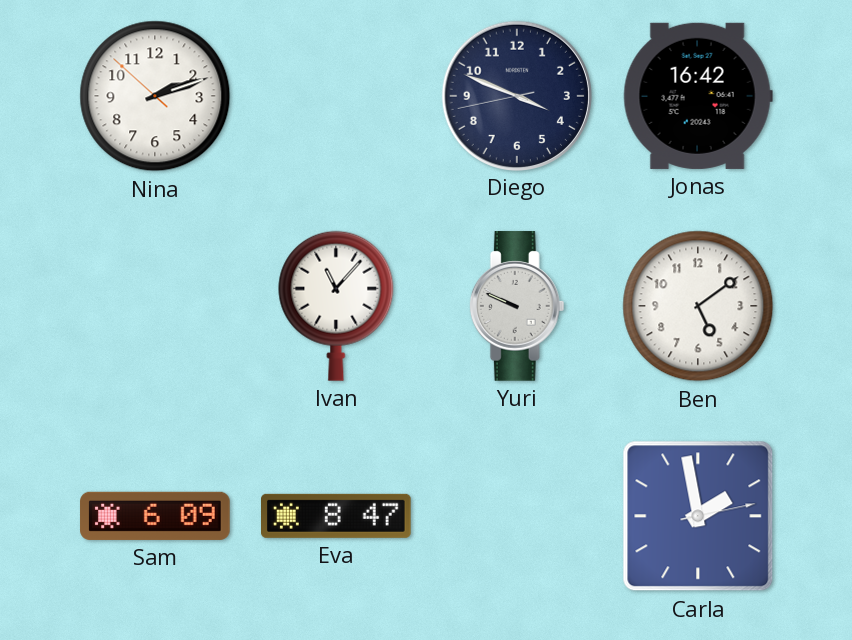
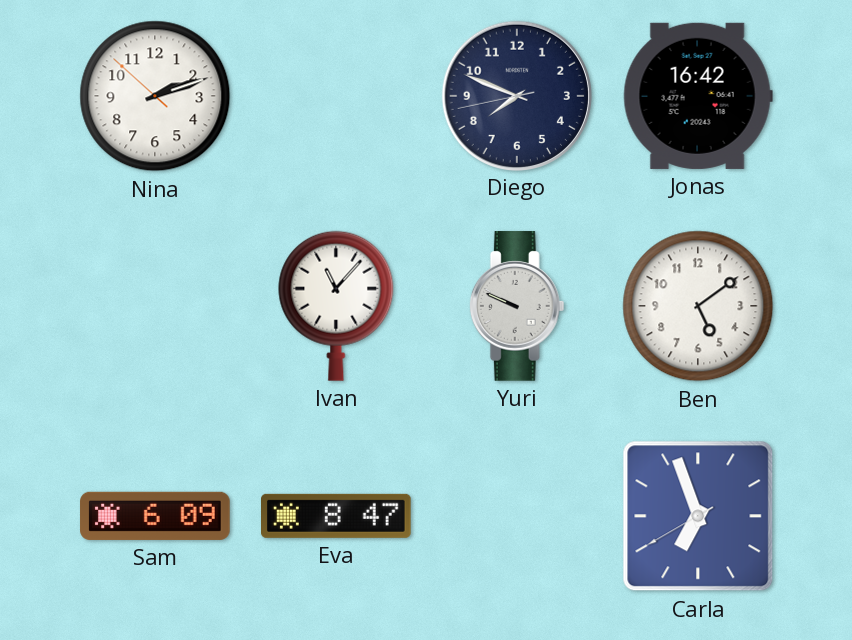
Diego: 3:48 -> 7:48 (516, 95)
Carla: 1:58 -> 6:56 (698, 516)
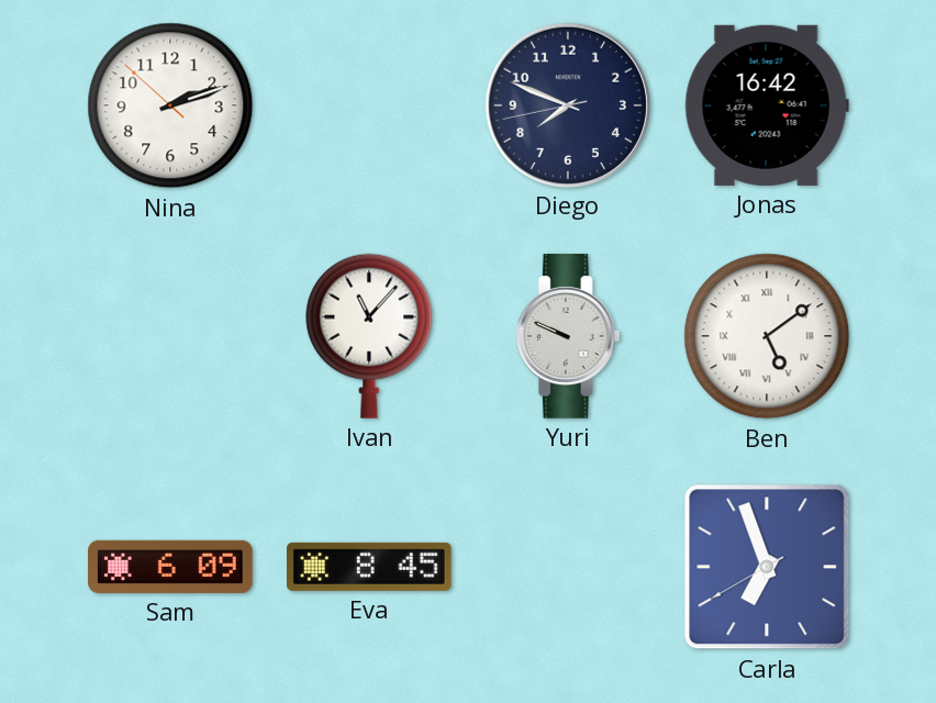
Ben numerals: Arabic -> Roman (767, 336)
Eva: 8:47 -> 8:45 (370, 567)
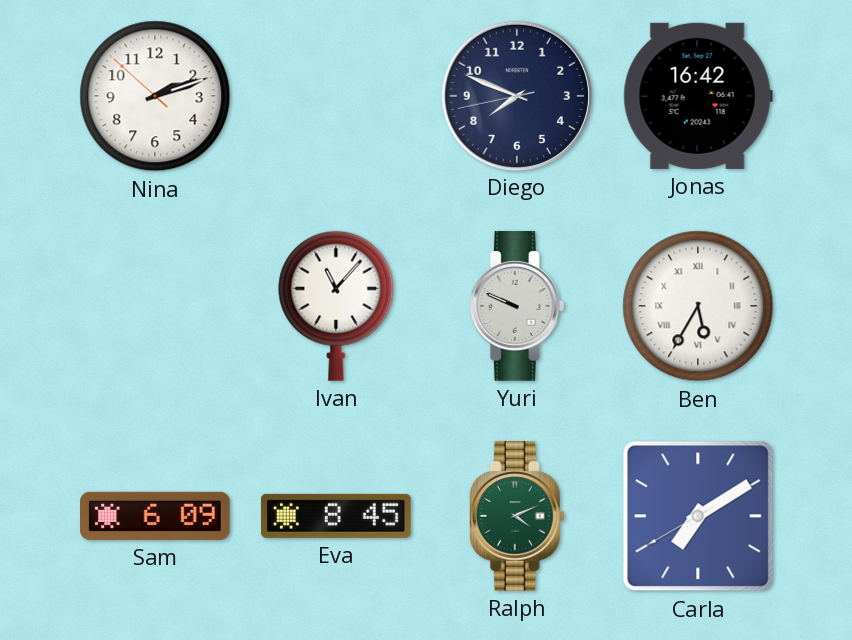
Ben: 5:09 -> 5:35 (698, 306)
Ralph: none -> 4:11 (517, 516)
Carla: 6:56 -> 7:09 (698, 516)
